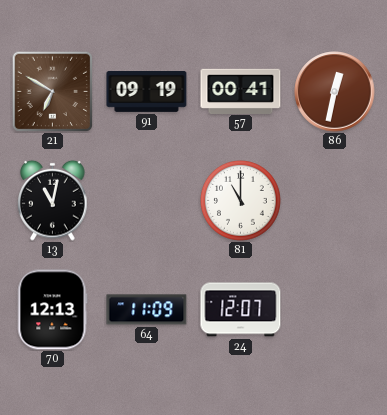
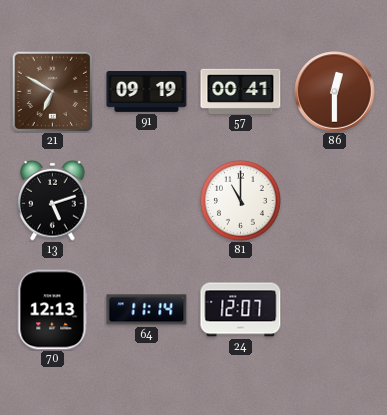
86: 12:32 -> 12:30 (335, 92)
13: 11:02 -> 5:12 (53, 200)
64: 11:09 -> 11:14 (147, 310)
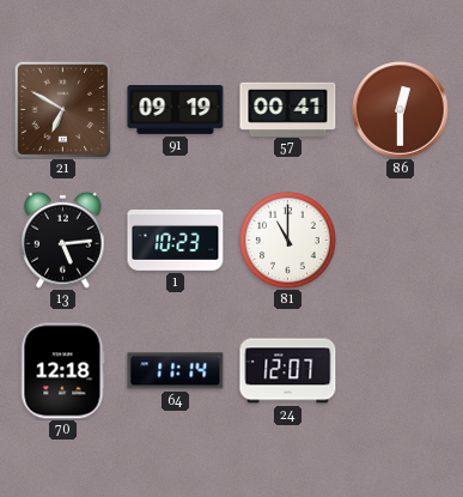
13: 5:12 -> 5:14 (63, 240)
1: none -> 10:23 (176, 241)
70: 12:13 -> 12:18 (62, 371)
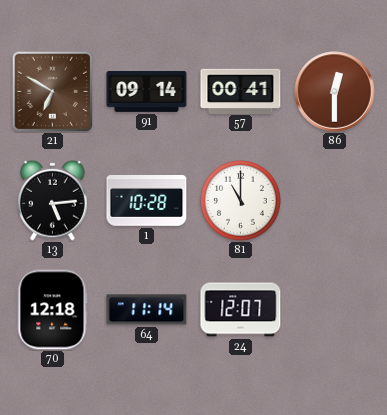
91: 09:19 -> 09:14 (147, 92)
1: 10:23 -> 10:28 (147, 201)
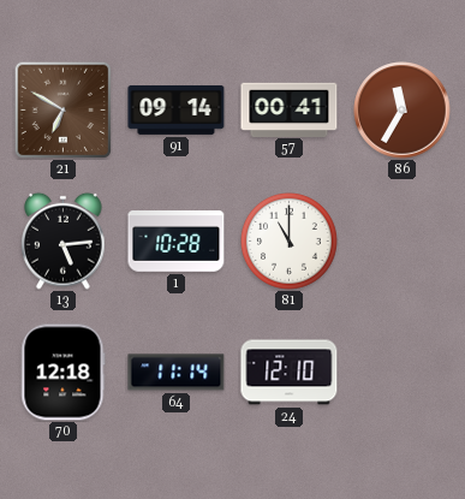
86: 12:30 -> 11:35 (403, 111)
24: 12:07 -> 12:10 (290, 373)
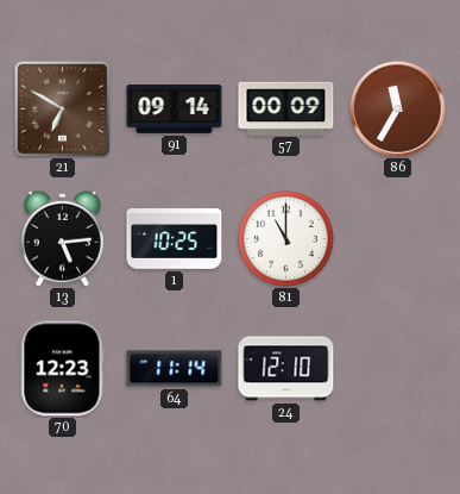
57: 00:41 -> 00:09 (286, 108)
1: 10:28 -> 10:25 (175, 239)
70: 12:18 -> 12:23 (62, 369)
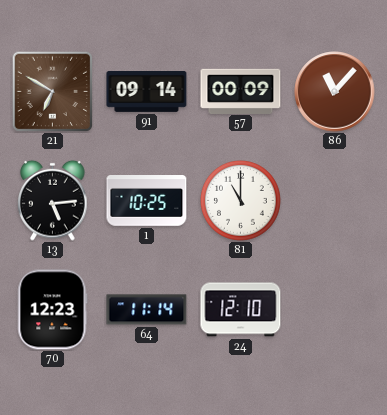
86: 11:35 -> 11:07 (335, 92)
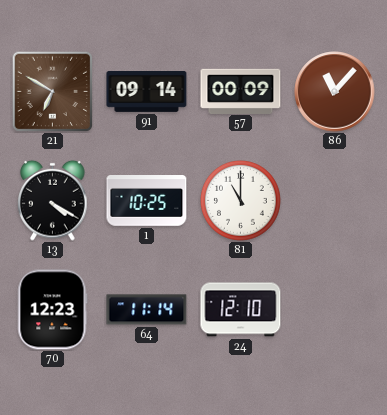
13: 5:14 -> 4:20 (53, 200)
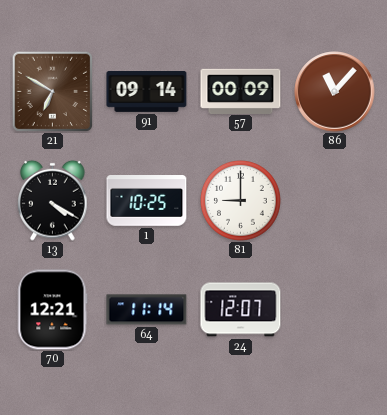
81: 11:00 -> 9:00 (241, 201)
70: 12:23 -> 12:21 (52, 310)
24: 12:10 -> 12:07 (241, 310)
